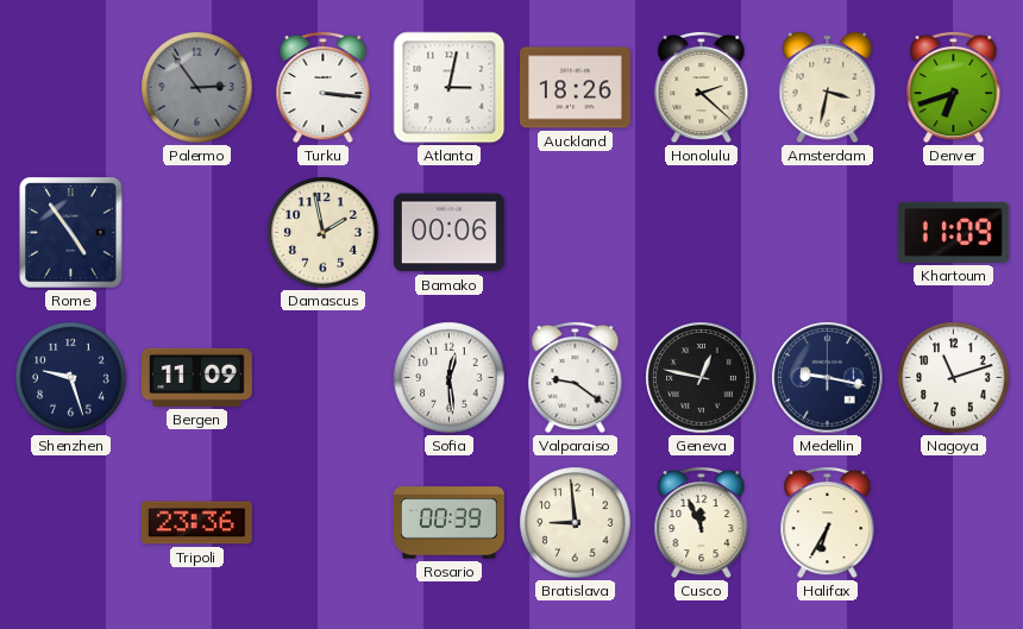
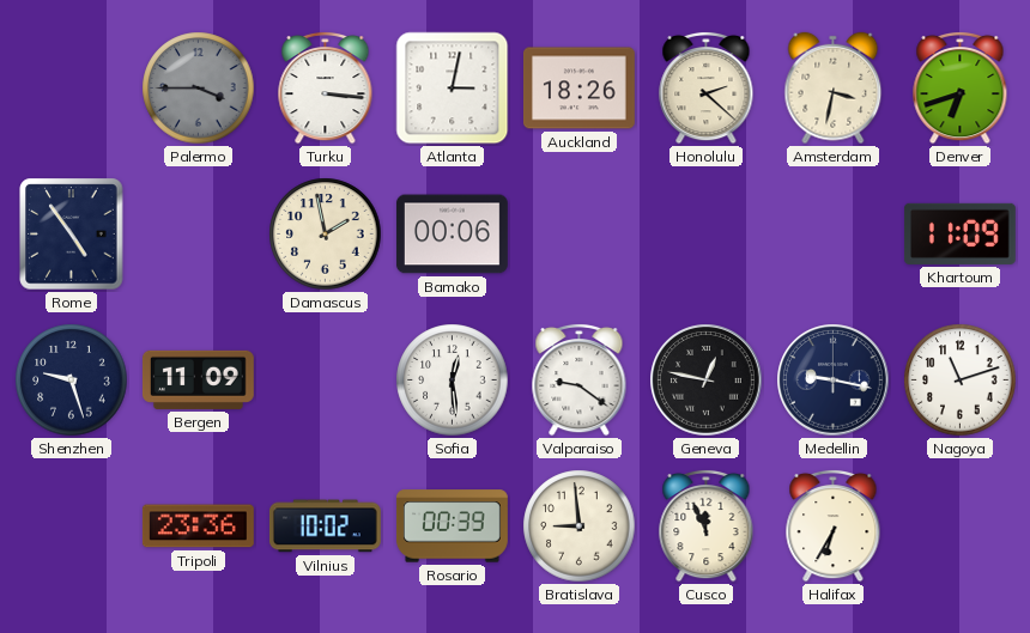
Palermo: 2:54 -> 3:45 (199, 89)
Vilnius: none -> 10:02 (325, 527)
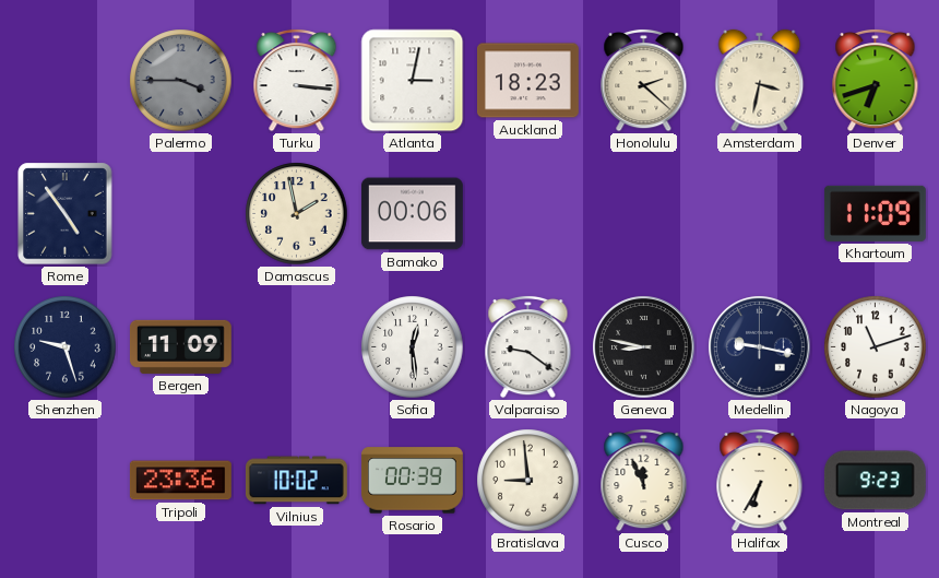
Auckland: 18:26 -> 18:23 (527, 81)
Geneva: 12:47 -> 8:47 (644, 347)
Montreal: none -> 9:23 (875, 481)
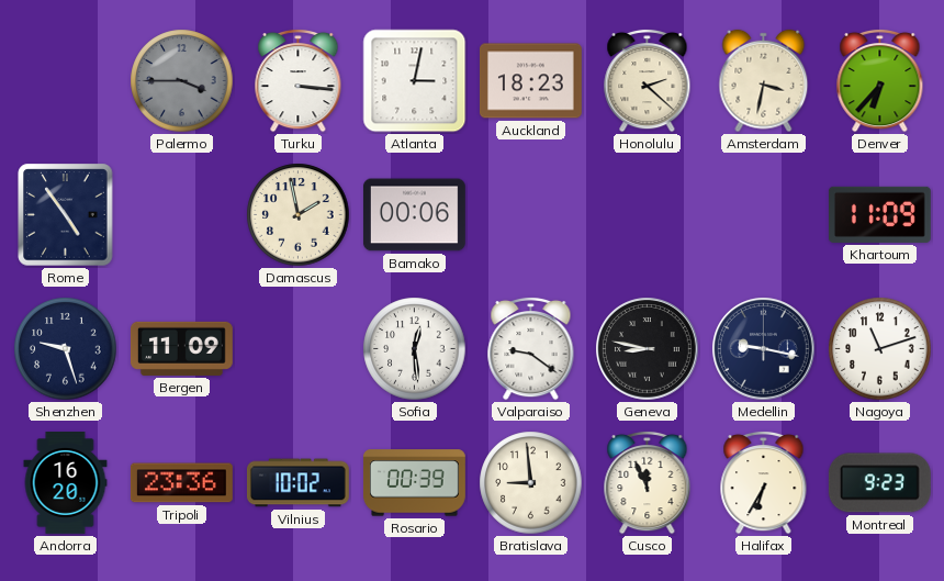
Denver: 6:42 -> 6:37 (880, 80)
Andorra: none -> 16:20 (66, 483)
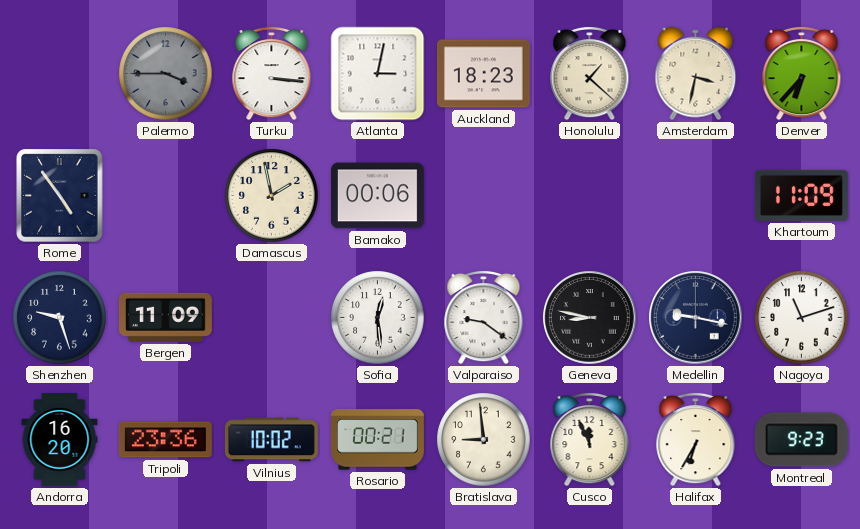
Honolulu: 2:22 -> 1:22 (590, 73)
Rosario: 00:39 -> 00:21 (377, 440)
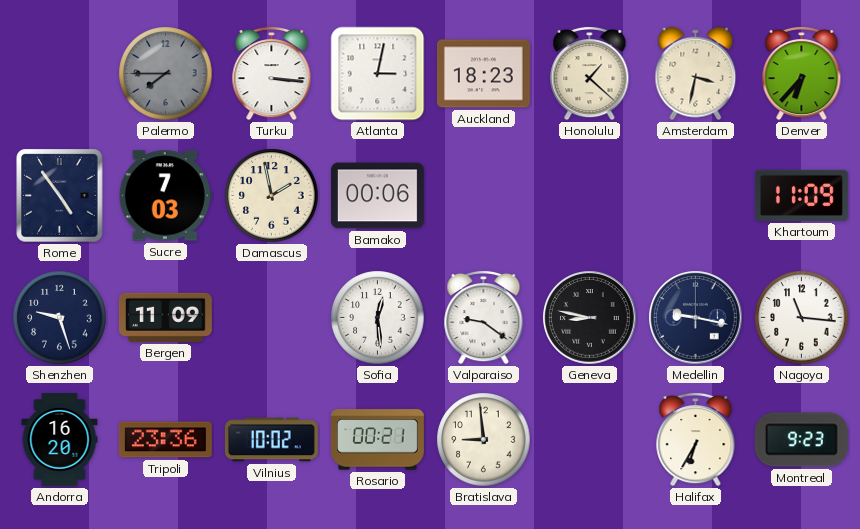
Palermo: 3:45 -> 7:45 (166, 74)
Sucre: none -> 7:03 (165, 196)
Nagoya: 11:12 -> 11:16 (802, 318)
Cusco: 11:56 -> none (590, 439)
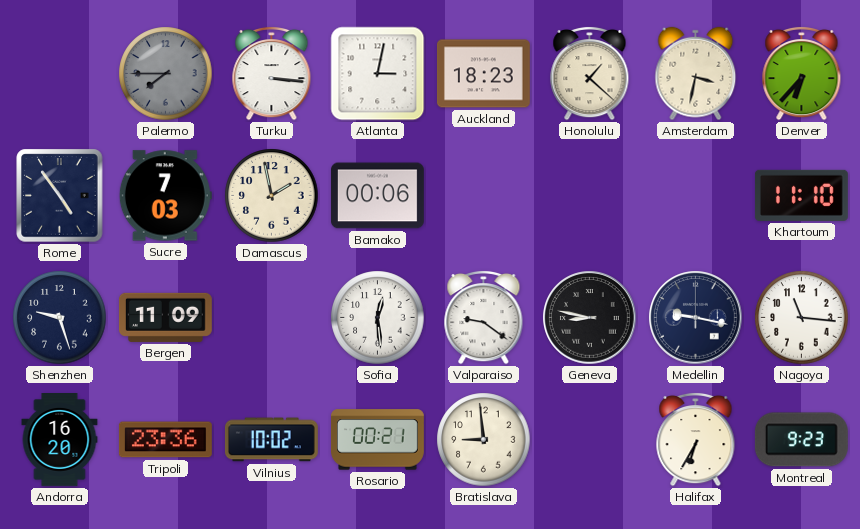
Khartoum: 11:09 -> 11:10 (801, 195)
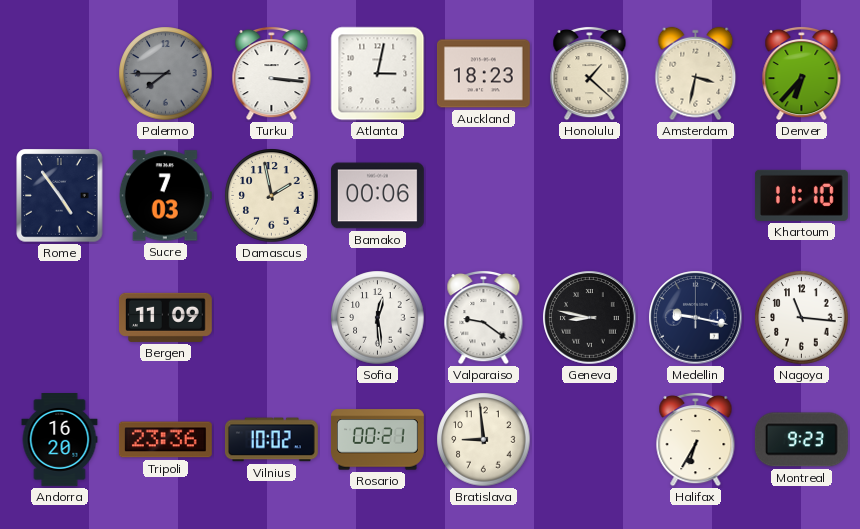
Shenzhen: 9:27 -> none (60, 318)
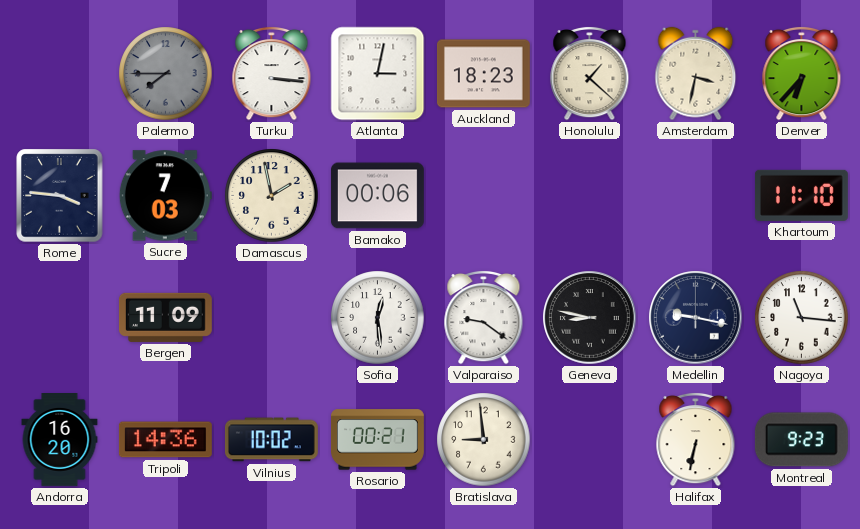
Rome: 4:54 -> 3:46 (60, 196)
Tripoli: 23:36 -> 14:36 (165, 440)
Halifax: 6:35 -> 6:32 (696, 439)
